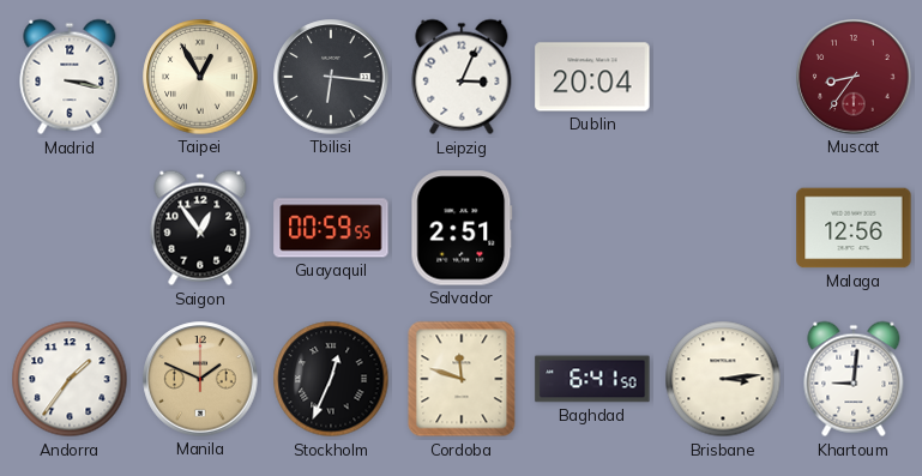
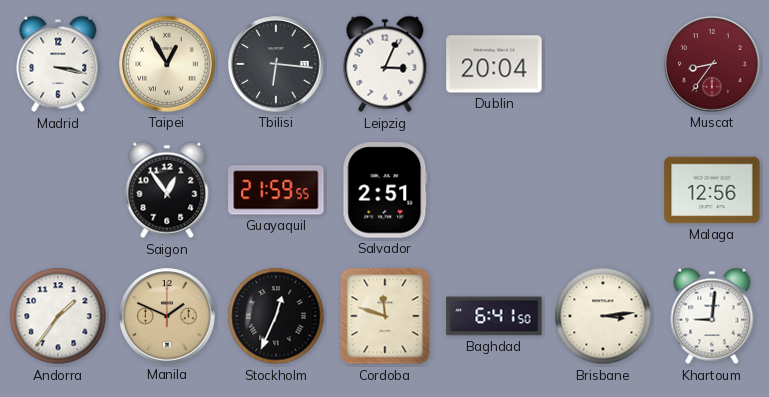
Guayaquil: 00:59 -> 21:59 (276, 190)
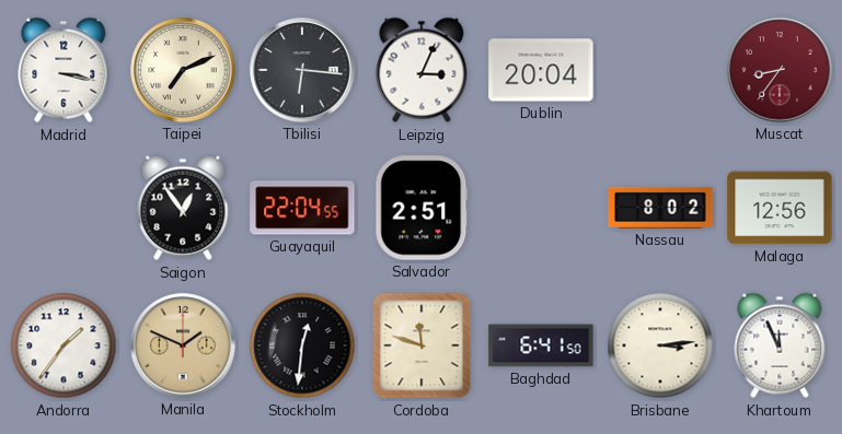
Taipei: 12:55 -> 7:11 (183, 70)
Guayaquil: 21:59 -> 22:04 (302, 208)
Nassau: none -> 8:02 (660, 208)
Stockholm: 12:34 -> 12:31 (302, 345)
Khartoum: 9:01 -> 11:56 (780, 345)
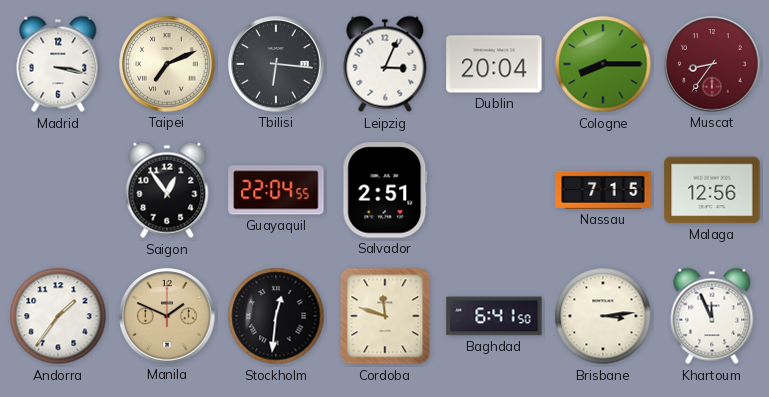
Cologne: none -> 8:15 (603, 64)
Nassau: 8:02 -> 7:15 (603, 190)
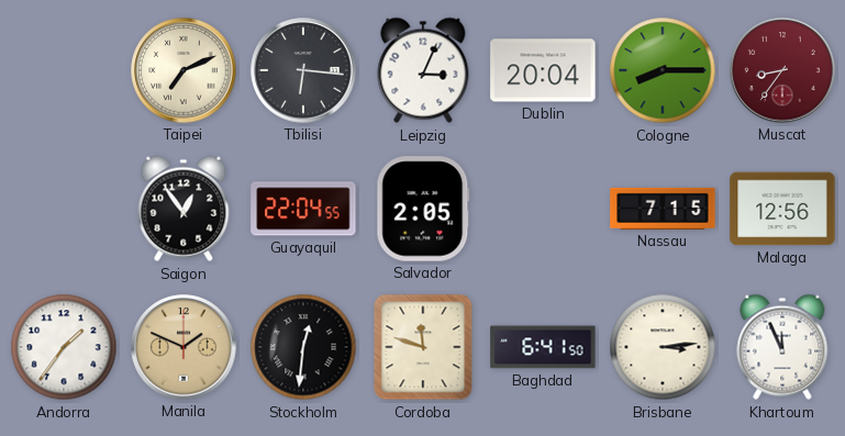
Madrid: 3:17 -> none (58, 64)
Salvador: 2:51 -> 2:05 (423, 209)
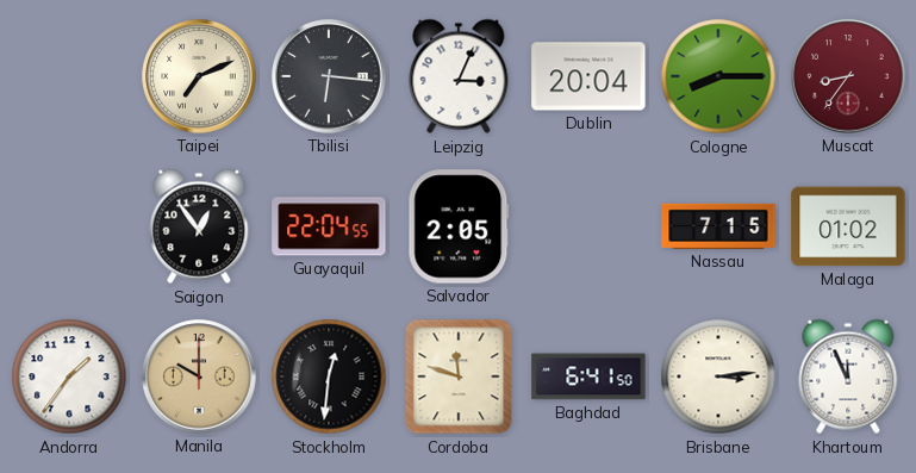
Malaga: 12:56 -> 01:02 (848, 226)
Manila: 1:49 -> 10:00 (199, 376)
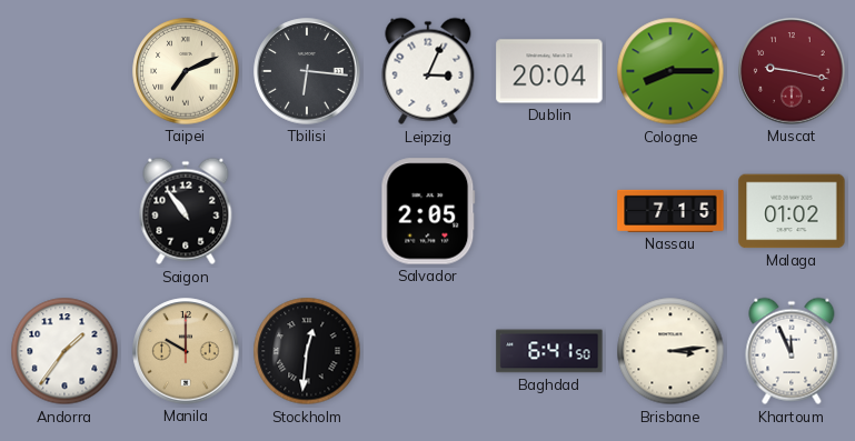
Muscat: 8:36 -> 9:17 (792, 71)
Saigon: 12:54 -> 10:54 (186, 211)
Guayaquil: 22:04 -> none (329, 226)
Cordoba: 11:48 -> none (459, 376)
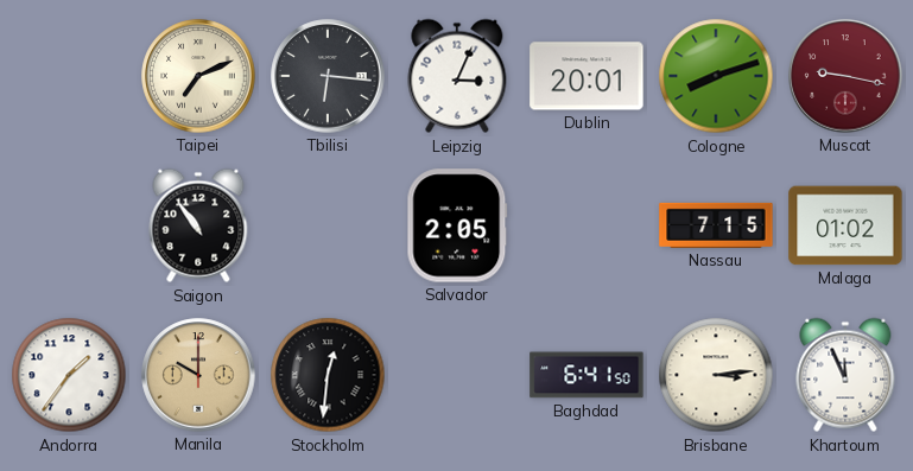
Dublin: 20:04 -> 20:01 (587, 76)
Cologne: 8:15 -> 8:12 (716, 76)
